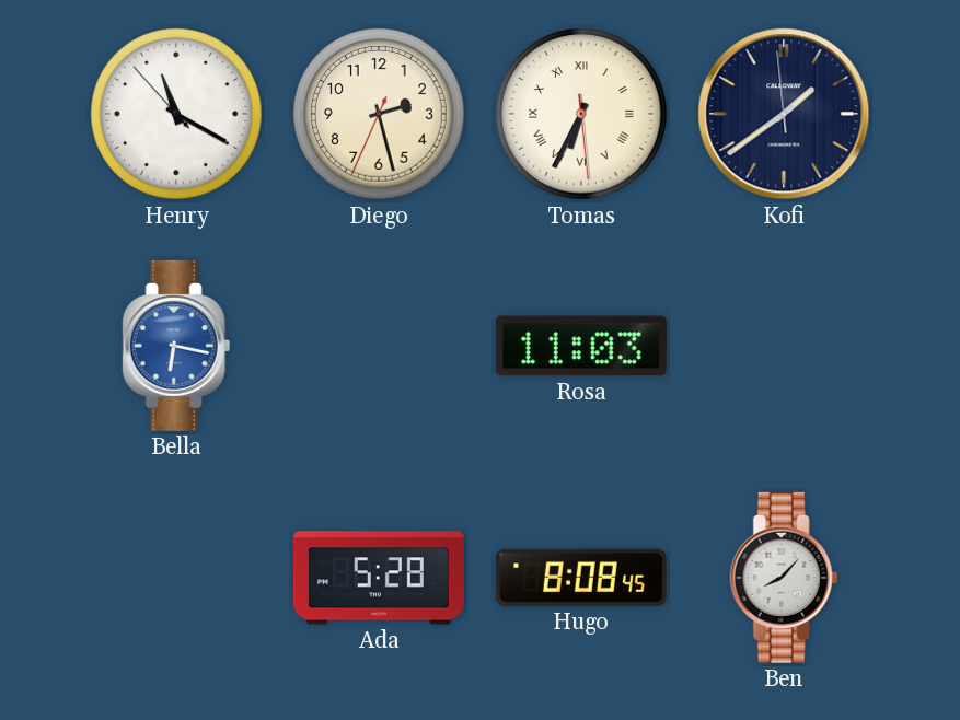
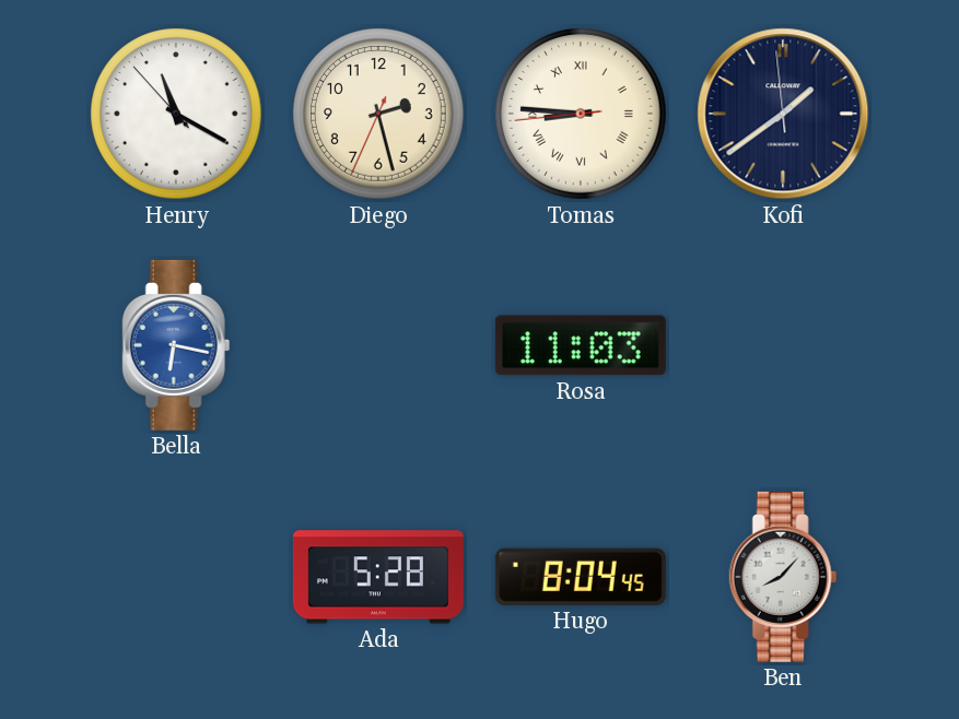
Tomas: 6:34 -> 8:45 (581, 114)
Hugo: 8:08 -> 8:04 (581, 577)
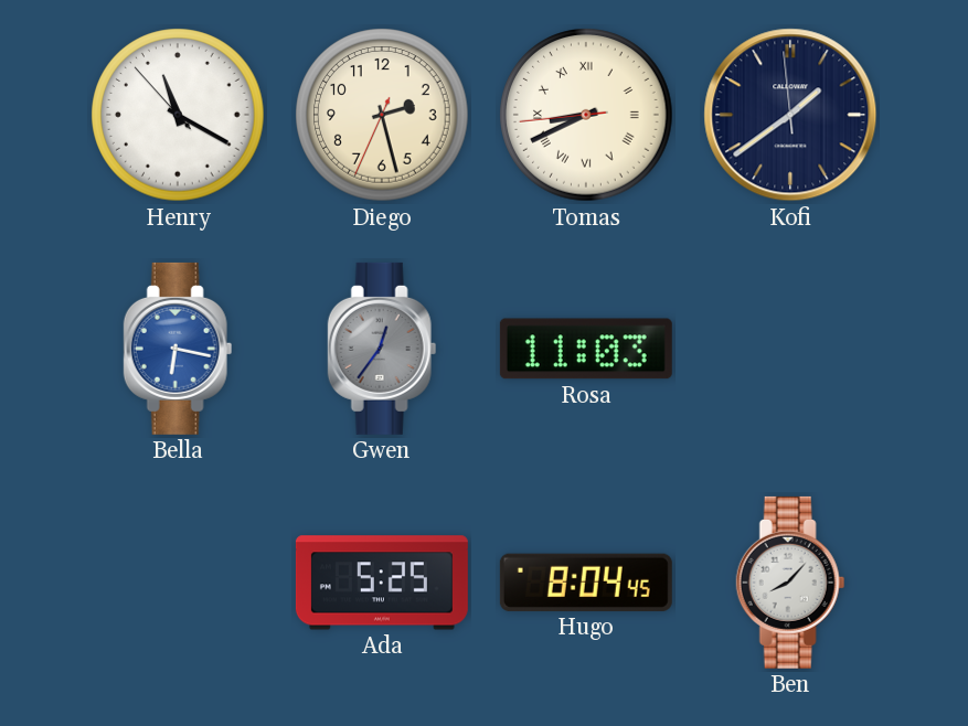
Tomas: 8:45 -> 8:40 (586, 115)
Gwen: none -> 12:36 (382, 349)
Ada: 5:28 -> 5:25 (382, 583)
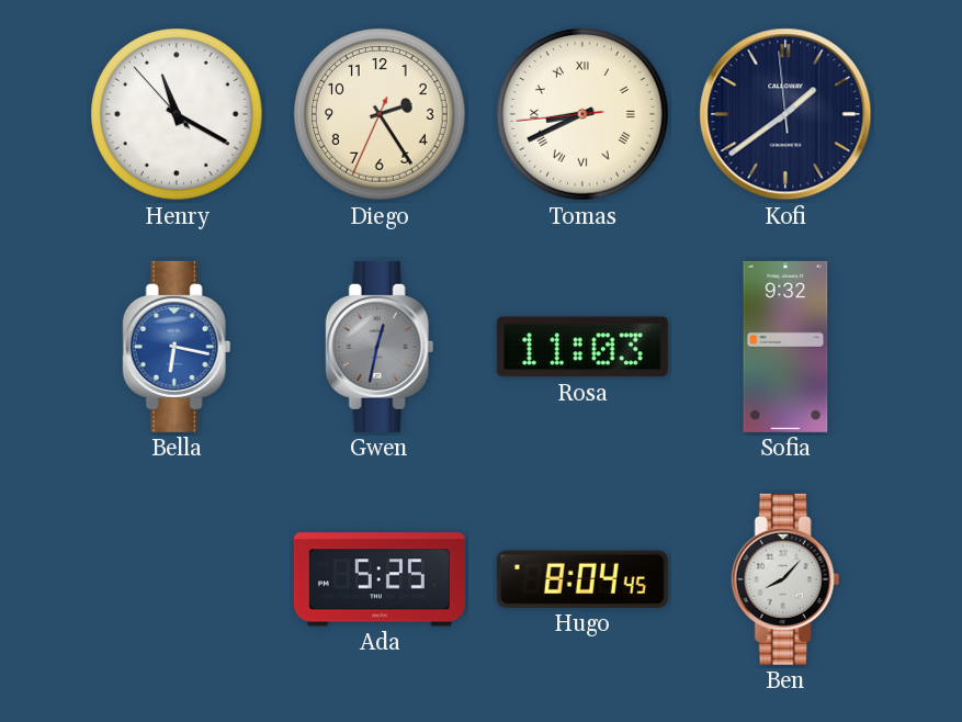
Diego: 2:27 -> 2:24 (380, 114)
Gwen: 12:36 -> 12:32 (380, 347)
Sofia: none -> 9:32 (785, 347)
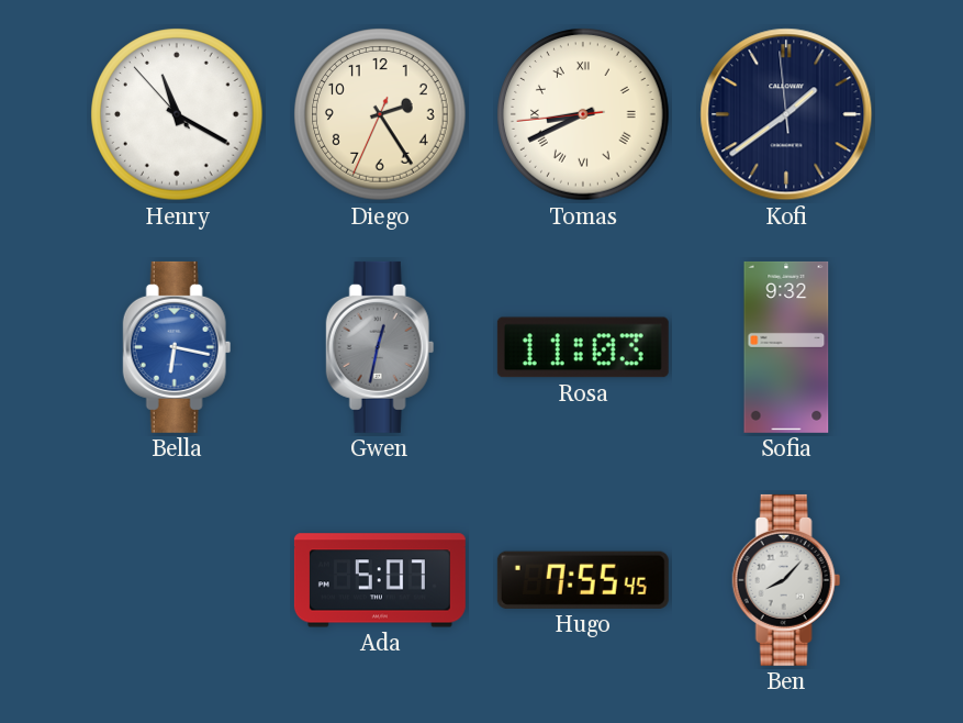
Ada: 5:25 -> 5:07 (380, 580)
Hugo: 8:04 -> 7:55 (583, 580)
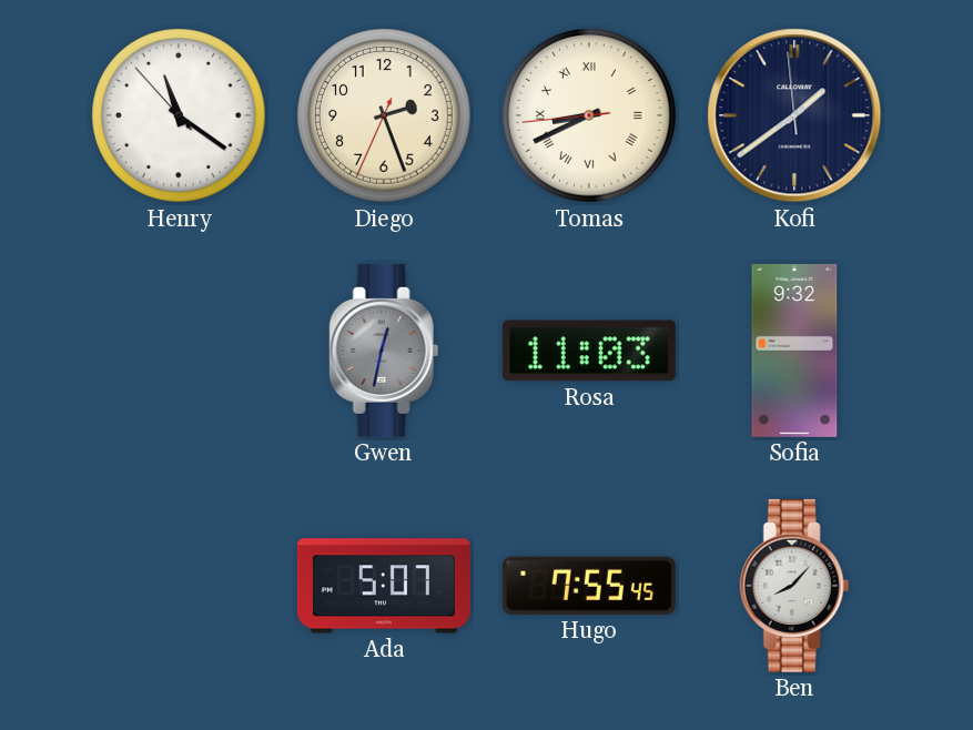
Henry: 11:19 -> 11:20 (179, 115)
Diego: 2:24 -> 2:26 (384, 115)
Bella: 6:17 -> none (177, 347)
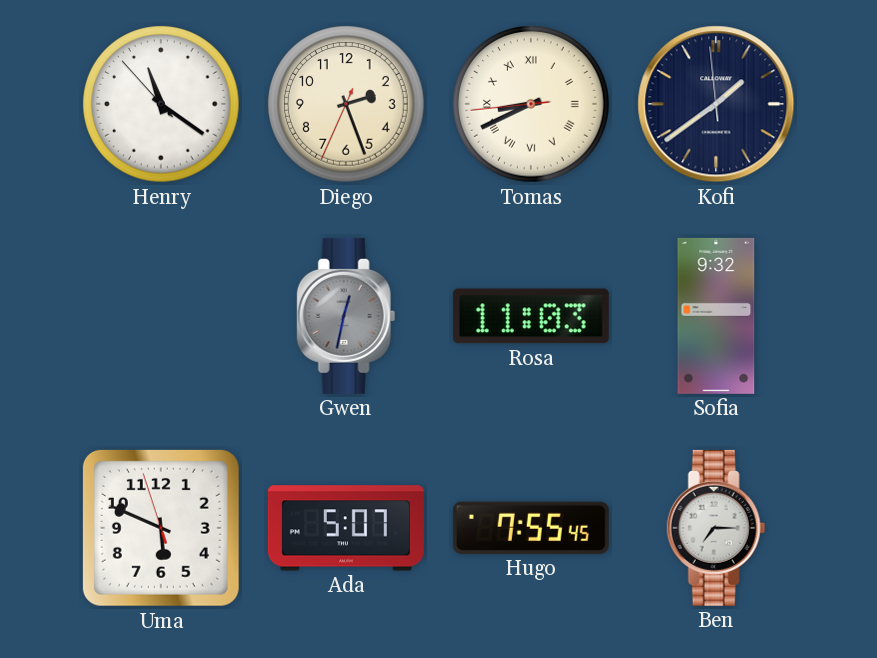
Uma: none -> 5:48 (161, 528)
Ben: 8:07 -> 7:15 (716, 528)
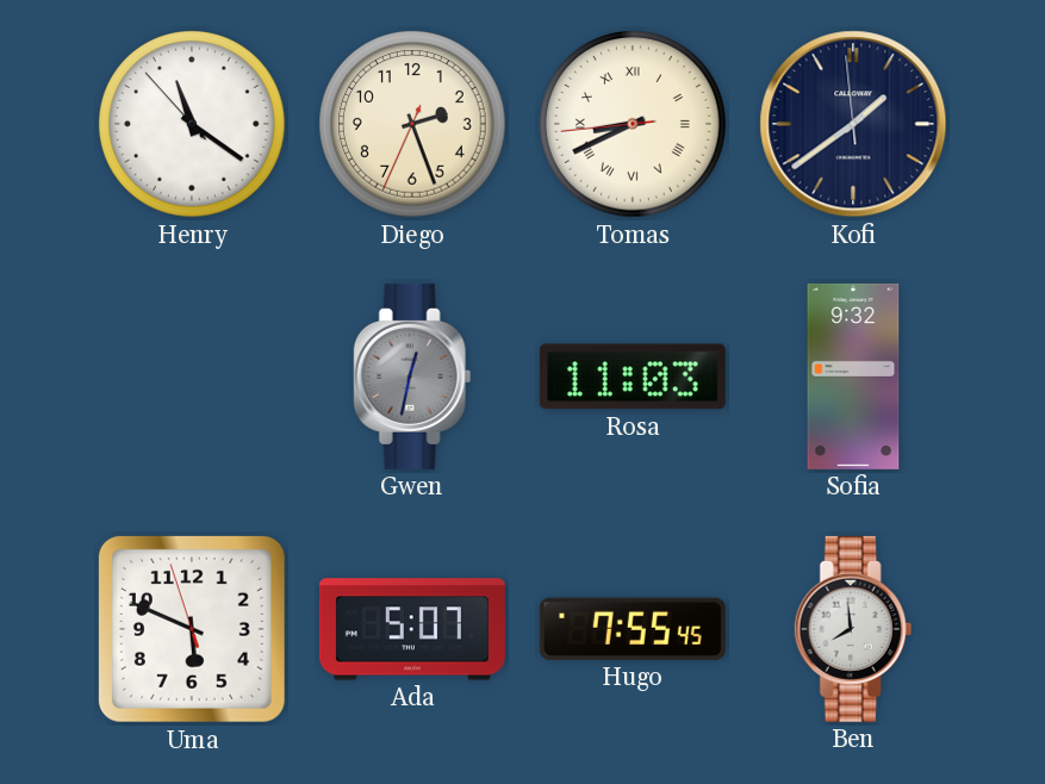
Ben: 7:15 -> 7:59 (853, 629)
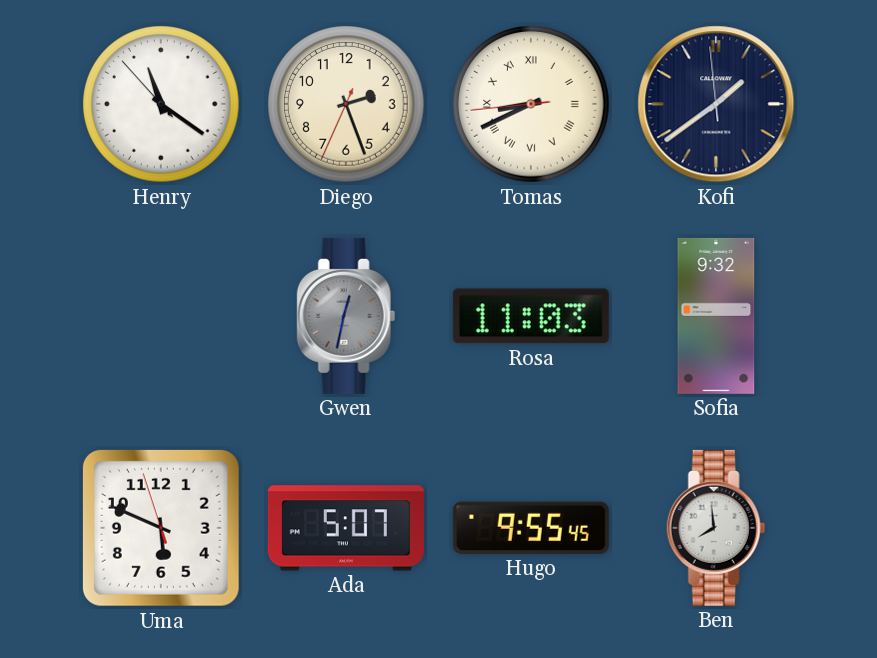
Hugo: 7:55 -> 9:55 (531, 528)
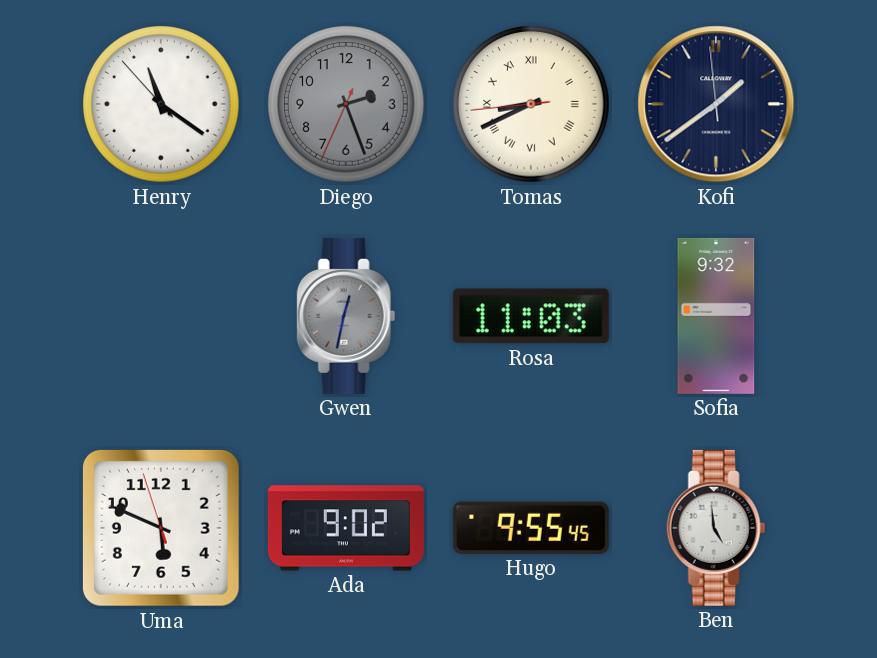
Diego dial: cream -> grey (346, 104)
Ada: 5:07 -> 9:02 (346, 528)
Ben: 7:59 -> 4:59 (716, 528)
